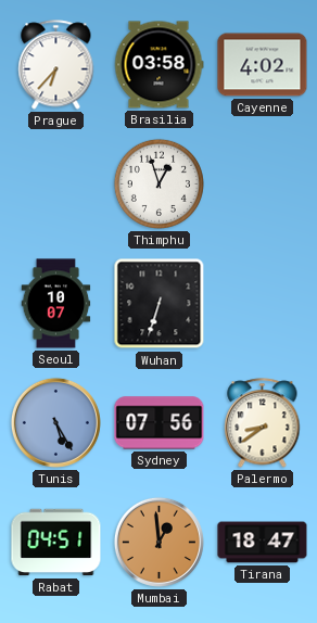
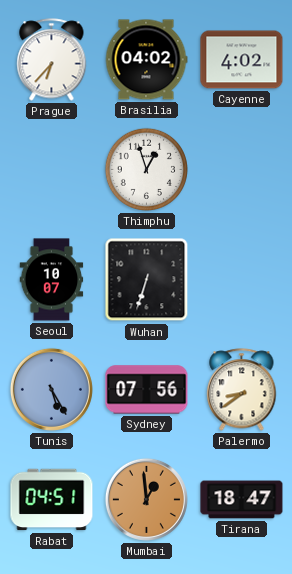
Brasilia: 03:58 -> 04:02 (146, 60)
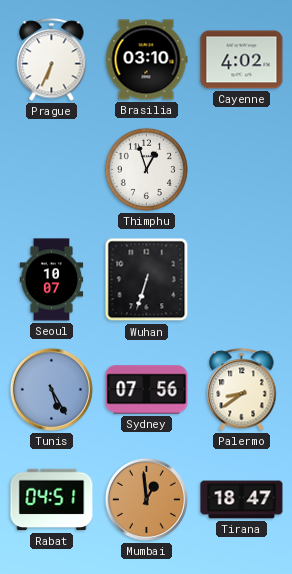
Prague: 6:37 -> 6:34 (52, 60)
Brasilia: 04:02 -> 03:10 (146, 60)
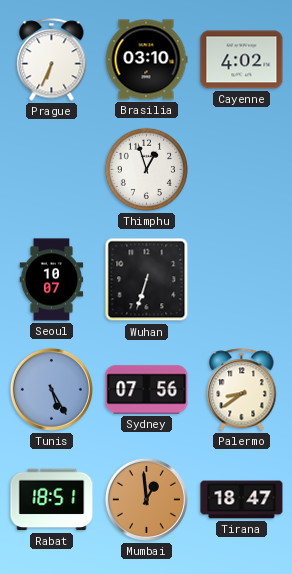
Rabat: 04:51 -> 18:51 (52, 500)
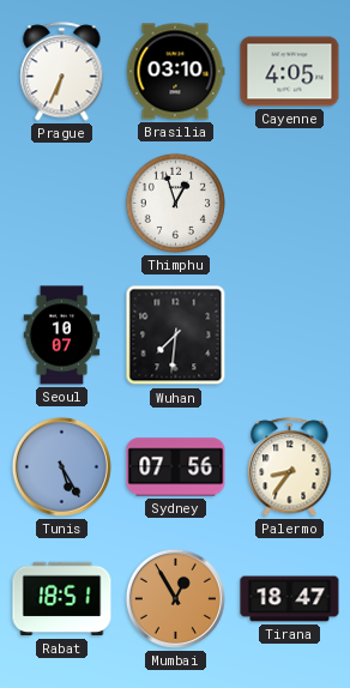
Cayenne: 4:02 -> 4:05 (290, 72)
Wuhan: 6:33 -> 7:31 (176, 336)
Palermo: 8:39 -> 8:36 (290, 467)
Mumbai: 12:59 -> 12:55 (175, 598)
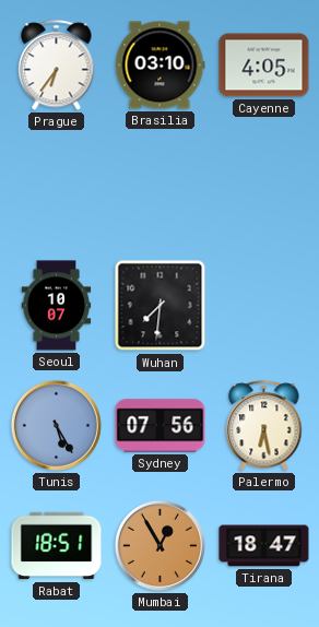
Prague: 6:34 -> 6:36 (57, 66)
Thimphu: 12:57 -> none (175, 203)
Palermo: 8:36 -> 6:28 (264, 426)
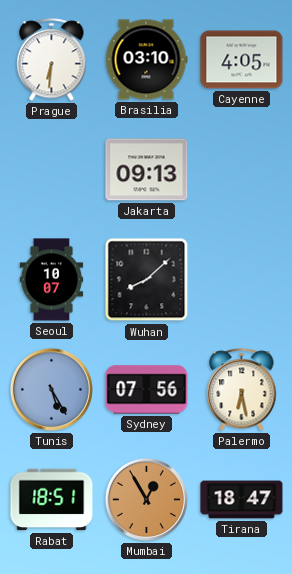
Prague: 6:36 -> 6:31 (52, 60)
Jakarta: none -> 09:13 (147, 170)
Wuhan: 7:31 -> 8:08 (147, 280)
